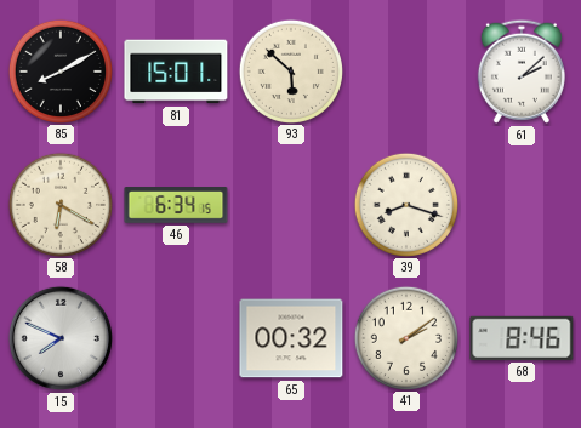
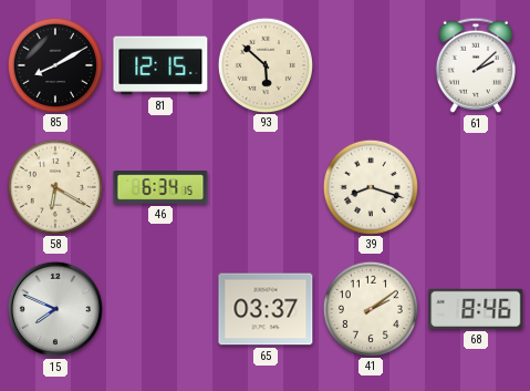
81: 15:01 -> 12:15 (160, 65)
65: 00:32 -> 03:37 (266, 309)
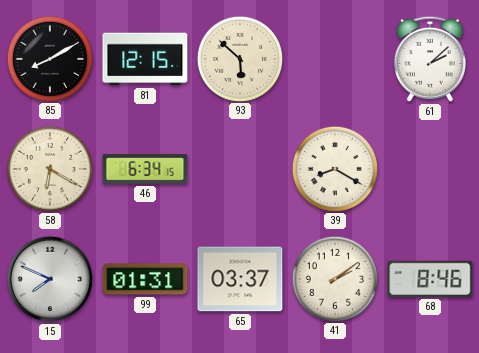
39: 8:18 -> 8:20 (334, 168)
99: none -> 01:31 (145, 279)
